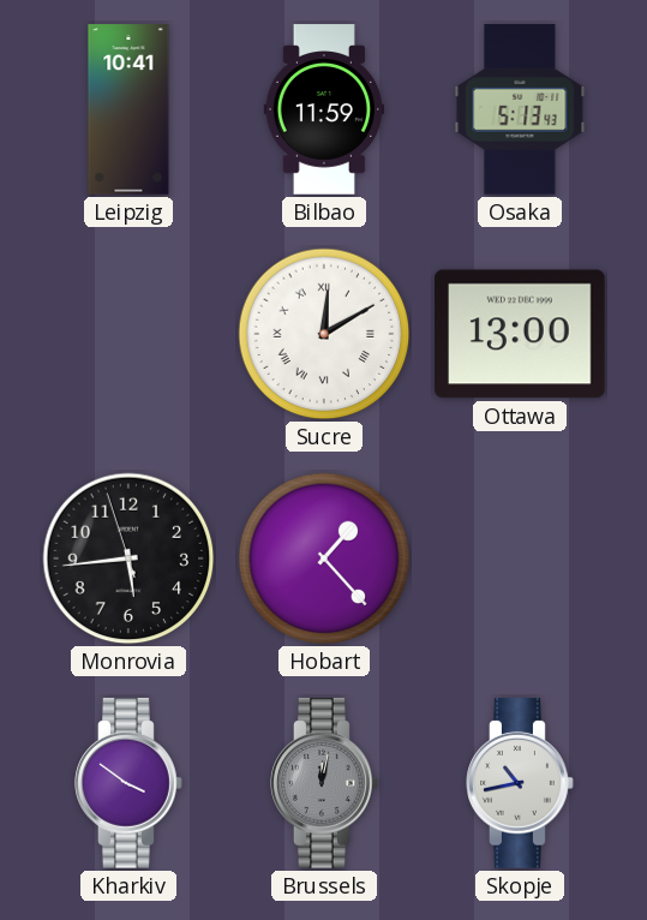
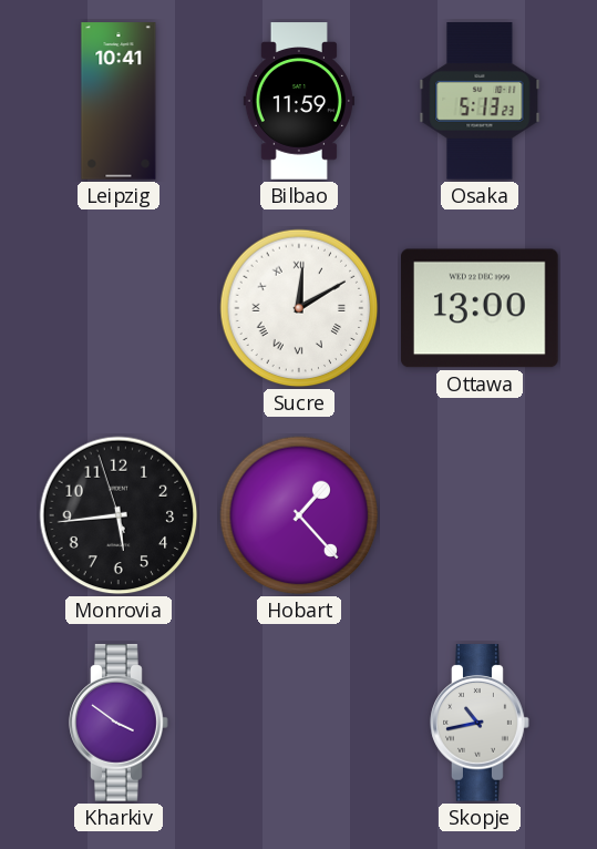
Osaka: 5:13:43 -> 5:13:23 (480, 101)
Brussels: 12:02 -> none (324, 783)
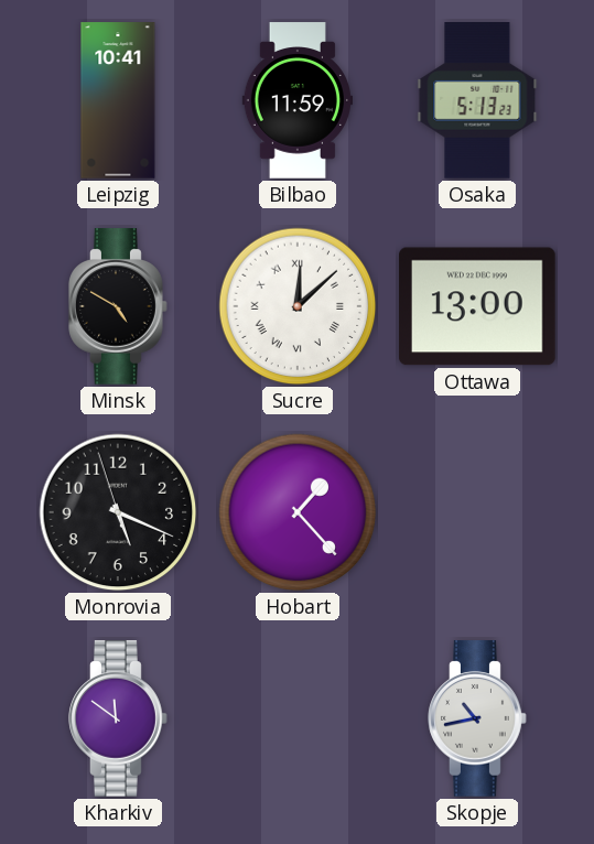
Minsk: none -> 4:50 (118, 306)
Sucre: 12:10 -> 12:08 (298, 306)
Monrovia: 5:43 -> 5:18 (118, 512)
Kharkiv: 3:51 -> 11:51 (118, 718)
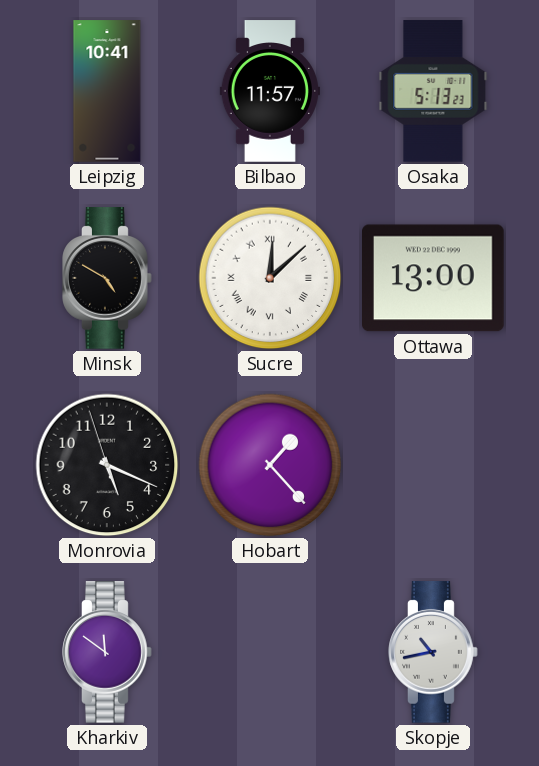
Bilbao: 11:59 -> 11:57 (270, 91)
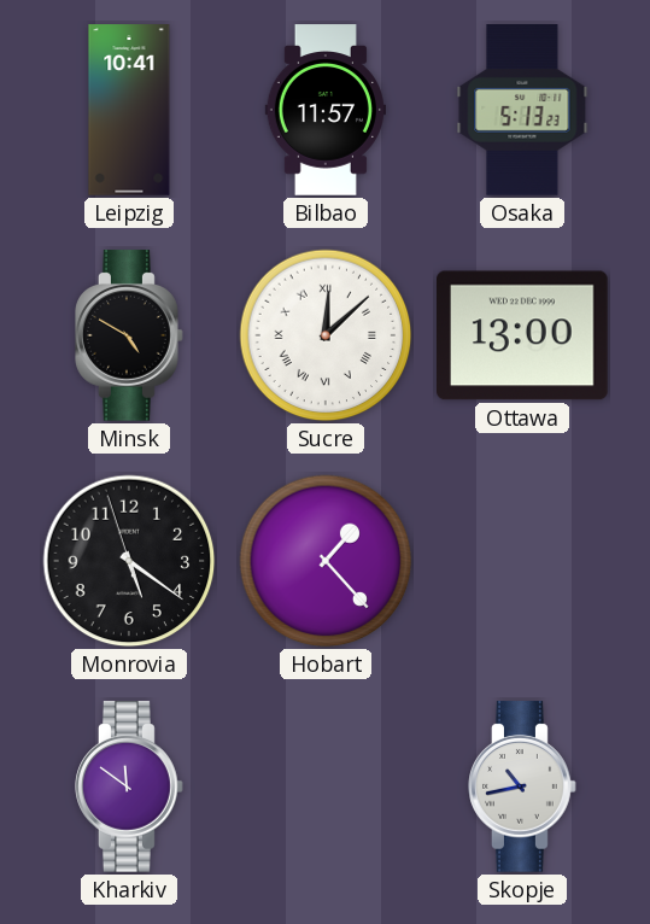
Monrovia: 5:18 -> 5:20 (129, 561)
